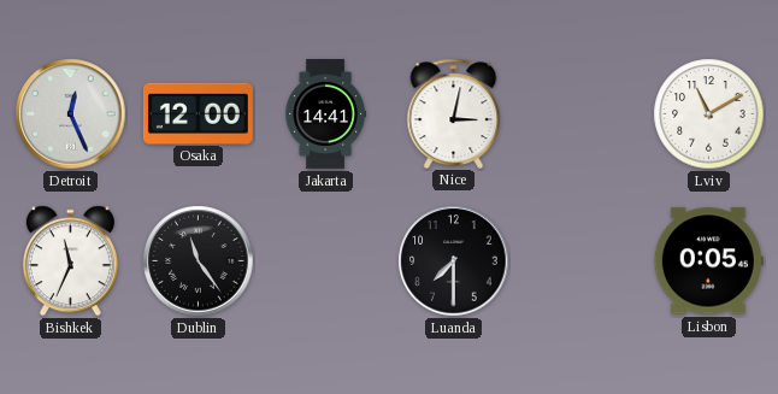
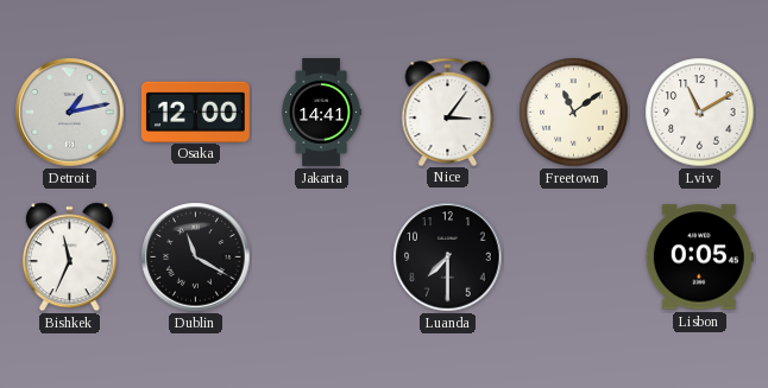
Detroit: 12:26 -> 1:13 (70, 113)
Nice: 3:02 -> 3:06 (448, 112)
Freetown: none -> 11:09 (574, 113)
Dublin: 11:24 -> 11:20 (196, 257)
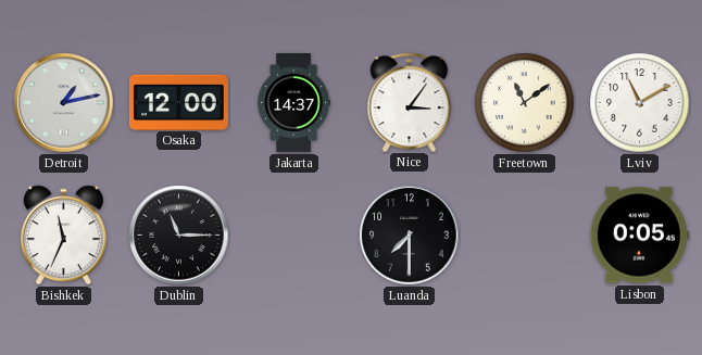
Jakarta: 14:41 -> 14:37 (293, 103)
Dublin: 11:20 -> 11:15 (179, 236)
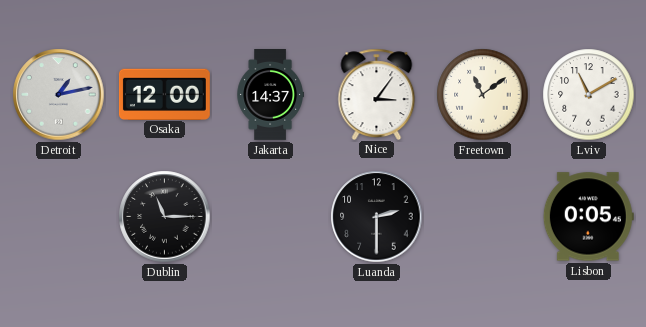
Bishkek: 11:34 -> none (63, 236)
Luanda: 7:30 -> 2:30 (377, 217)
